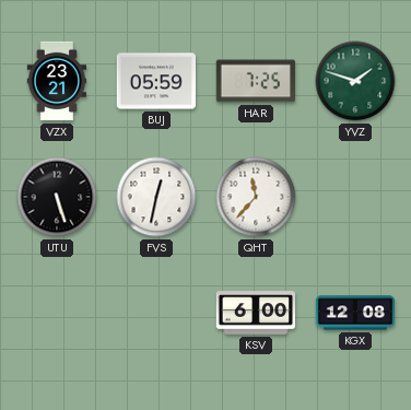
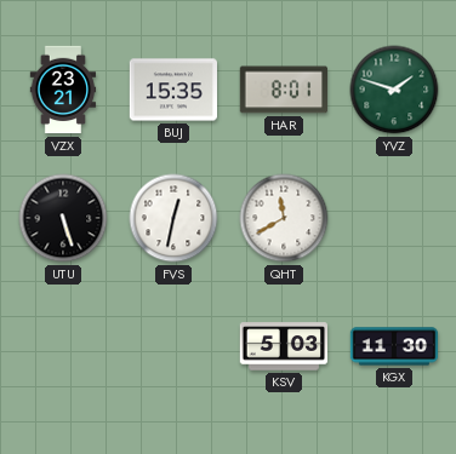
BUJ: 05:59 -> 15:35 (172, 90)
HAR: 7:25 -> 8:01 (283, 90)
QHT: 11:37 -> 11:40 (284, 218)
KSV: 6:00 -> 5:03 (284, 346)
KGX: 12:08 -> 11:30 (394, 346)
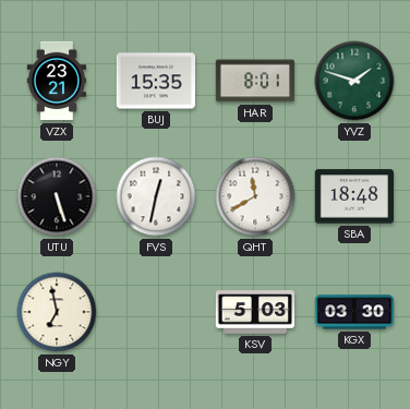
SBA: none -> 18:48 (353, 196)
NGY: none -> 6:58 (57, 312)
KGX: 11:30 -> 03:30 (354, 312)
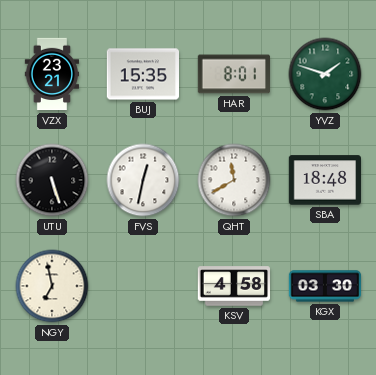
KSV: 5:03 -> 4:58 (234, 286)
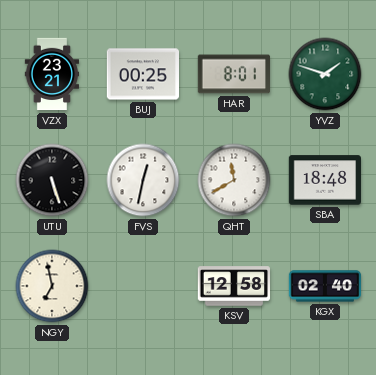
BUJ: 15:35 -> 00:25 (142, 74)
KSV: 4:58 -> 12:58 (234, 286)
KGX: 03:30 -> 02:40 (325, 286)
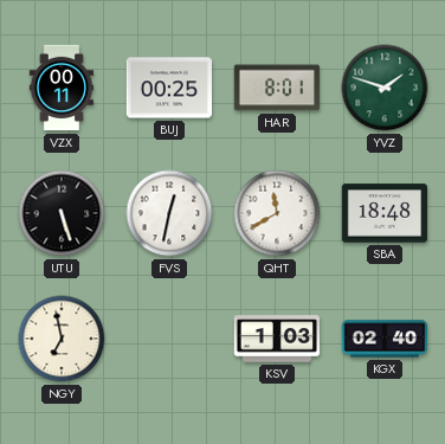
VZX: 23:21 -> 00:11 (62, 88)
KSV: 12:58 -> 1:03 (277, 339)
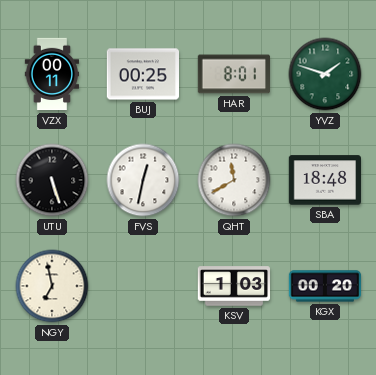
KGX: 02:40 -> 00:20 (325, 286)
